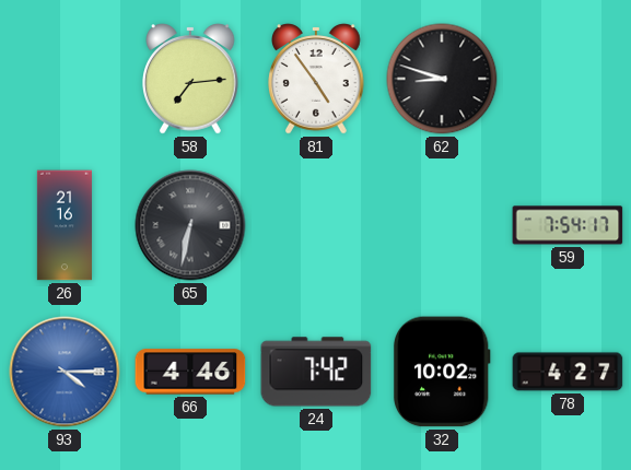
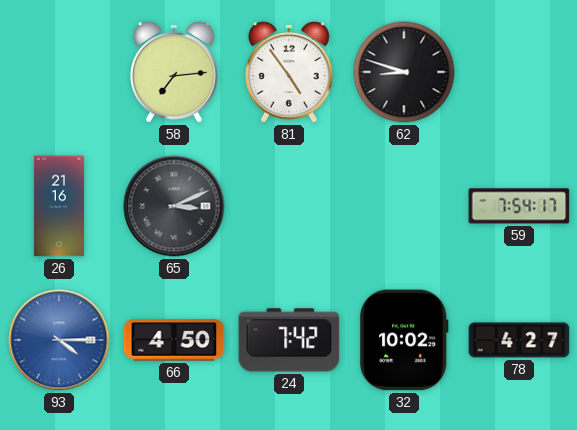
65: 6:32 -> 3:11 (174, 206)
66: 4:46 -> 4:50 (174, 340)
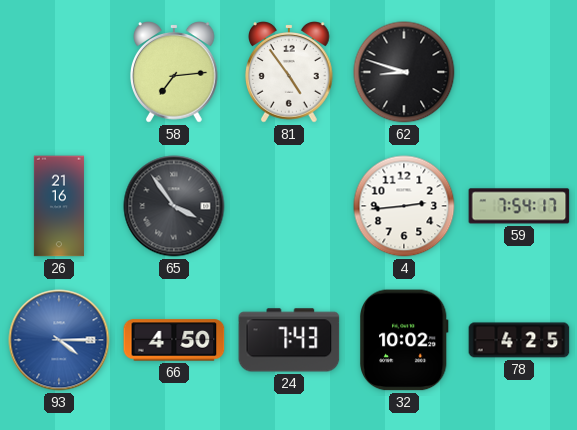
65: 3:11 -> 3:54 (174, 206)
4: none -> 2:44 (404, 206)
24: 7:42 -> 7:43 (289, 340)
78: 4:27 -> 4:25 (519, 340)
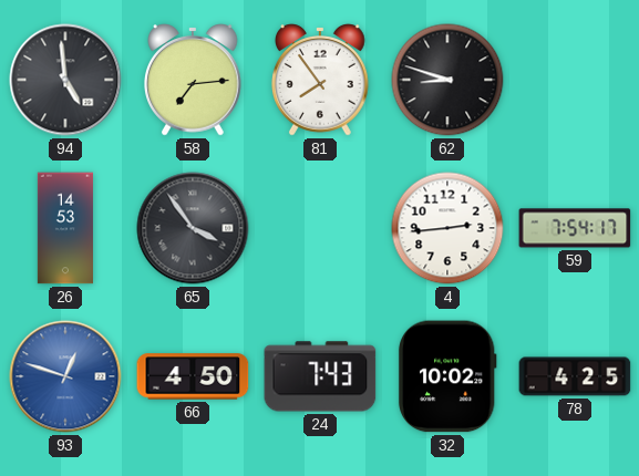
94: none -> 4:59 (65, 80)
81: 4:54 -> 7:54 (321, 80)
26: 21:16 -> 14:53 (65, 228)
93: 4:15 -> 12:48 (65, 376)
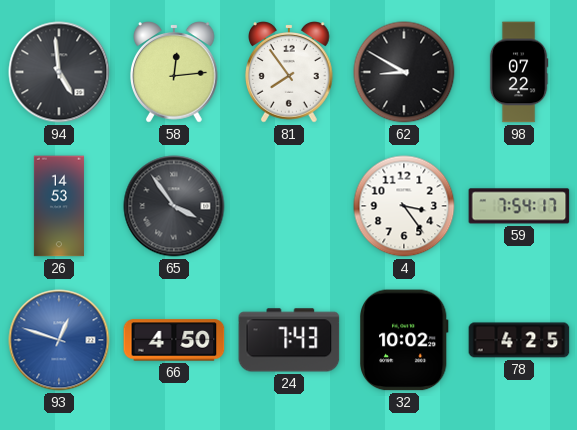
58: 7:14 -> 12:14 (175, 72)
62: 8:48 -> 8:50 (404, 72)
98: none -> 07:22 (519, 72)
4: 2:44 -> 3:24 (404, 206)
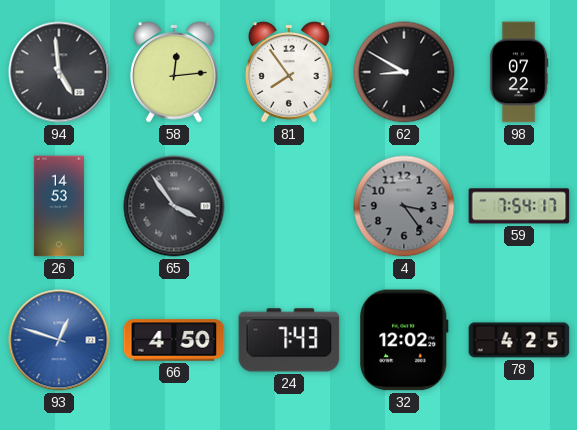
4 dial: white -> grey (404, 206)
32: 10:02 -> 12:02 (404, 340)
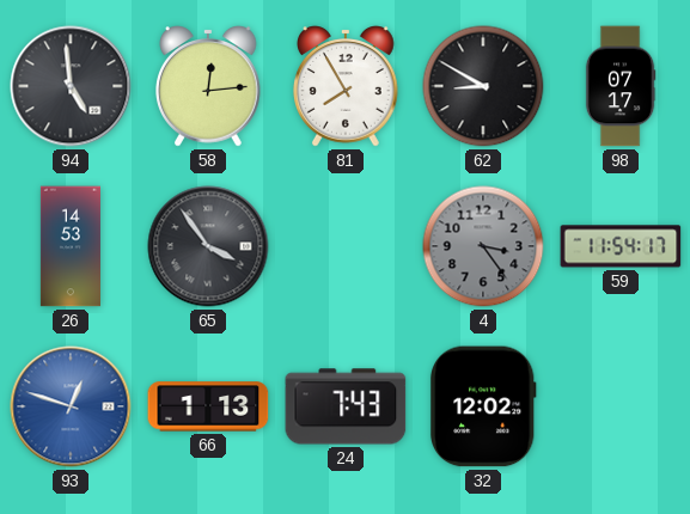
81: 7:54 -> 7:55 (347, 86)
98: 07:22 -> 07:17 (621, 86)
59: 7:54 -> 11:54 (621, 246)
66: 4:50 -> 1:13 (208, 406)
78: 4:25 -> none (519, 340)
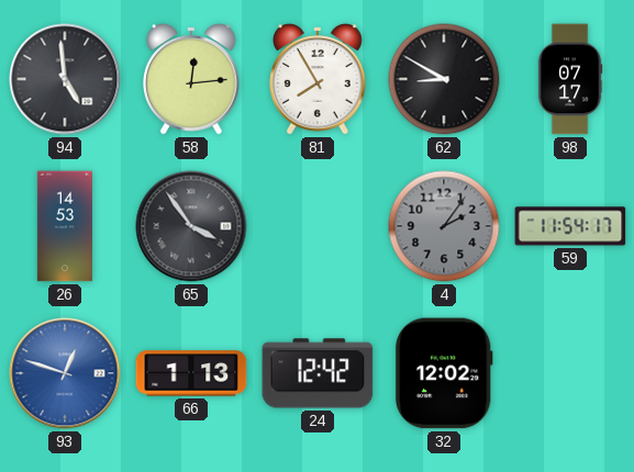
4: 3:24 -> 2:06 (444, 226)
24: 7:43 -> 12:42 (318, 373)
